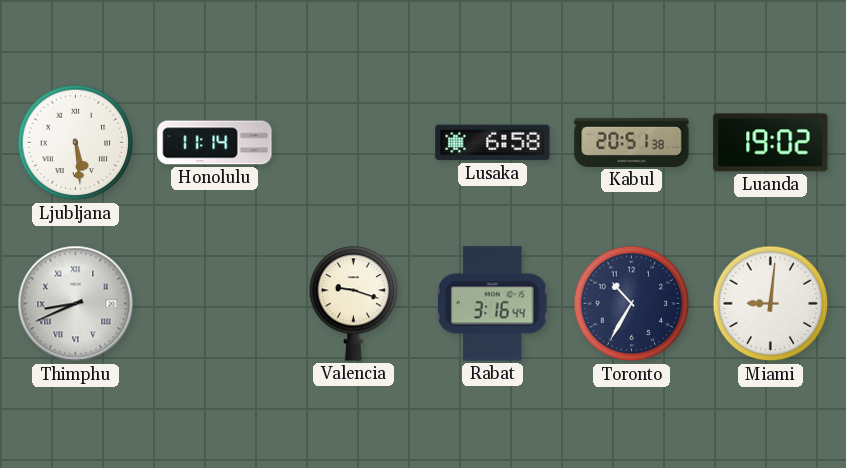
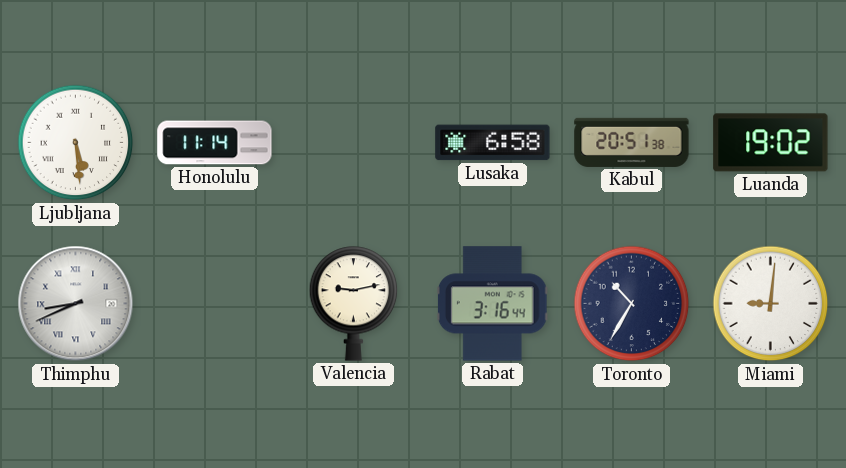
Valencia: 9:18 -> 9:13 (354, 304)
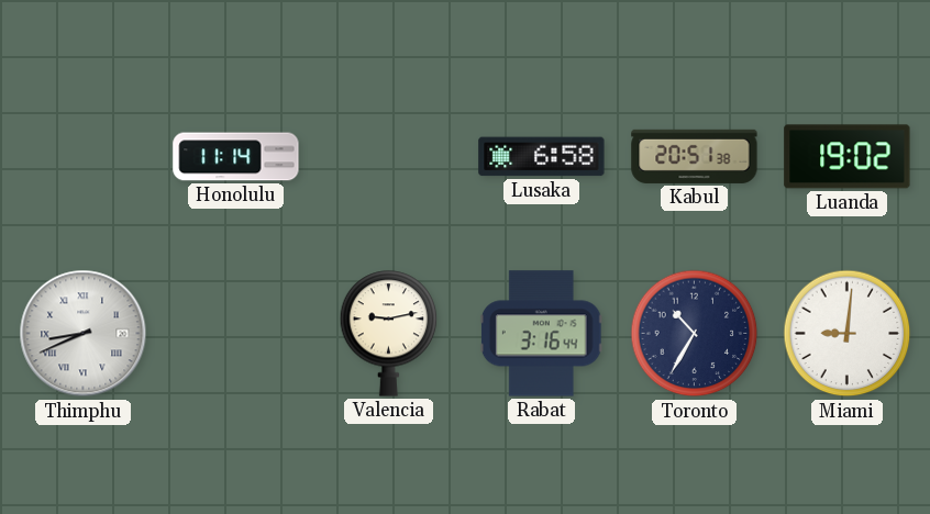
Ljubljana: 5:29 -> none (76, 143)
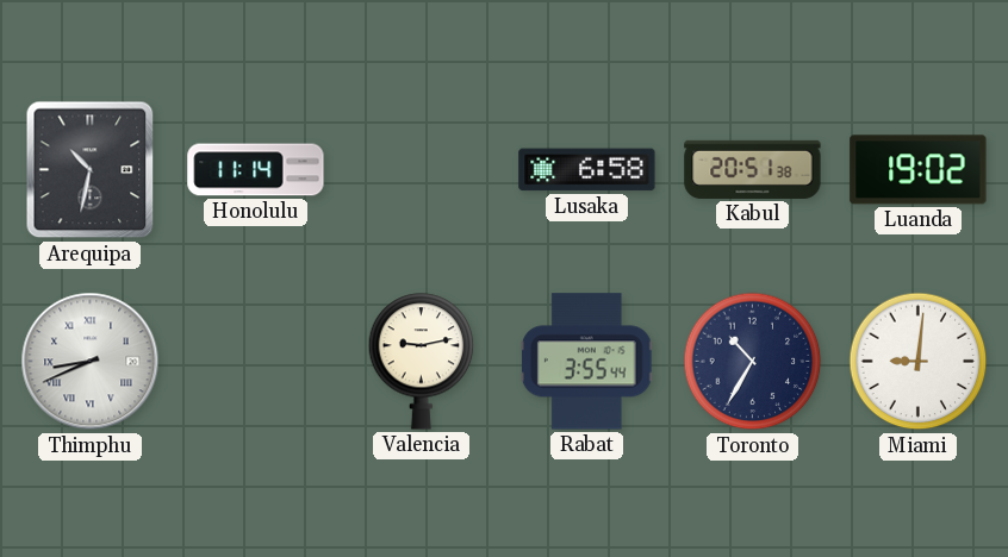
Arequipa: none -> 10:32 (91, 170)
Rabat: 3:16 -> 3:55 (586, 362)
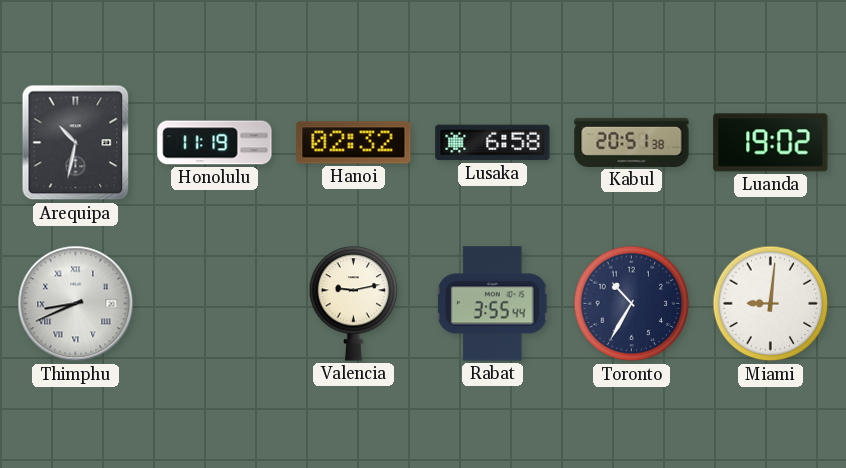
Honolulu: 11:14 -> 11:19 (215, 143)
Hanoi: none -> 02:32 (354, 143)
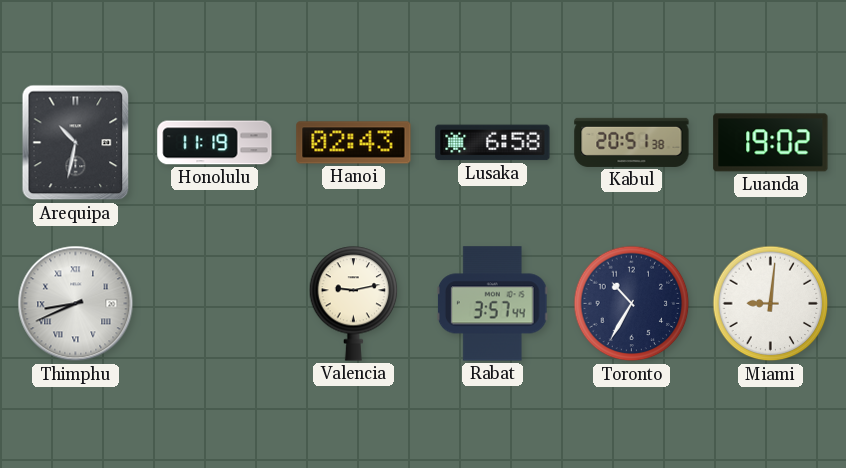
Hanoi: 02:32 -> 02:43 (354, 143)
Rabat: 3:55 -> 3:57 (492, 304)
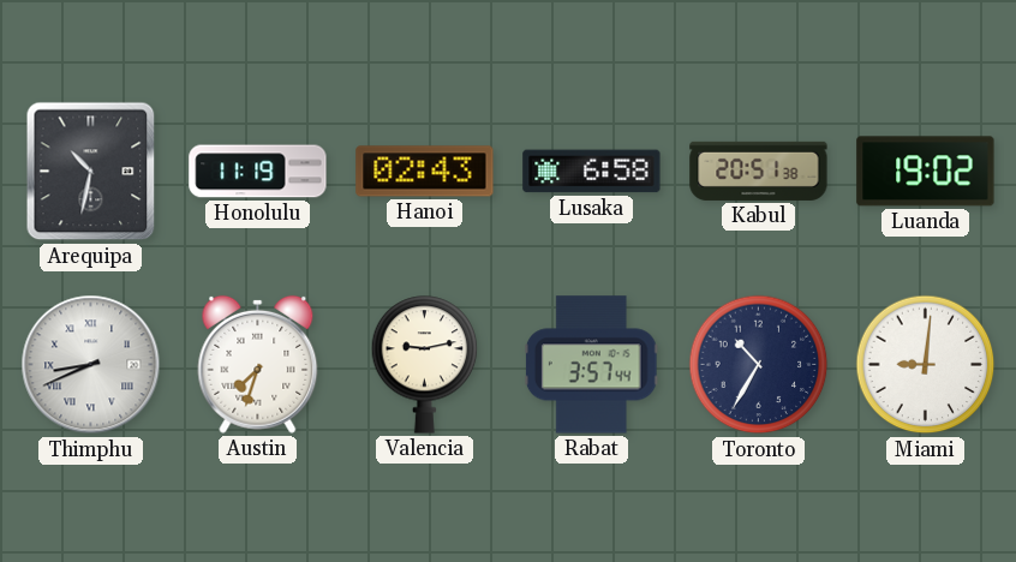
Austin: none -> 7:33 (258, 364)
